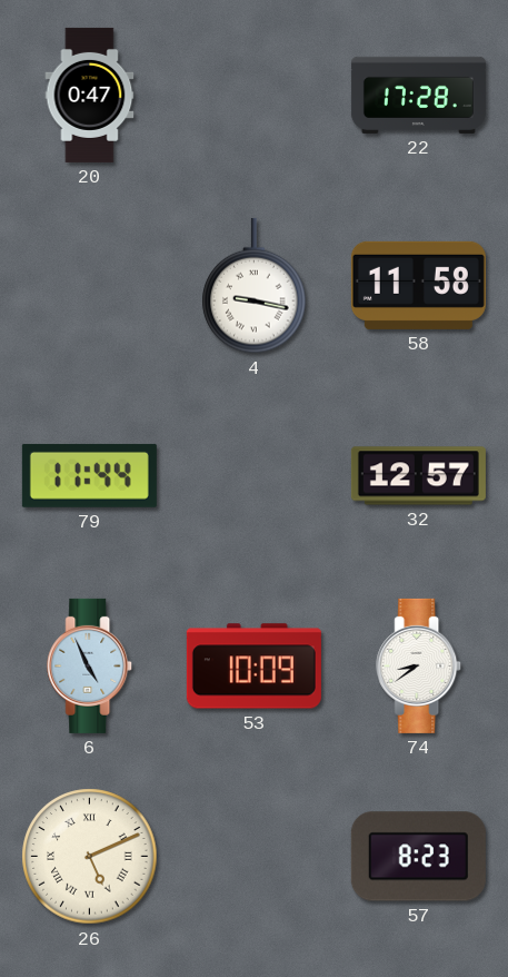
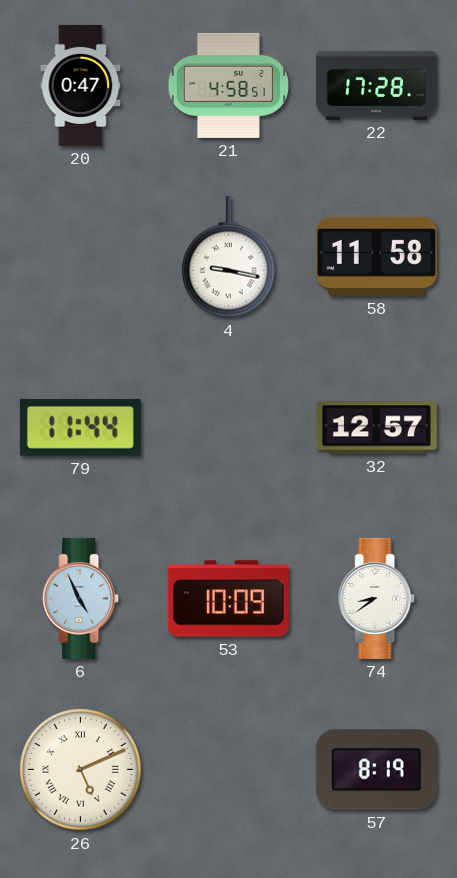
21: none -> 4:58 (228, 85)
57: 8:23 -> 8:19 (376, 770)
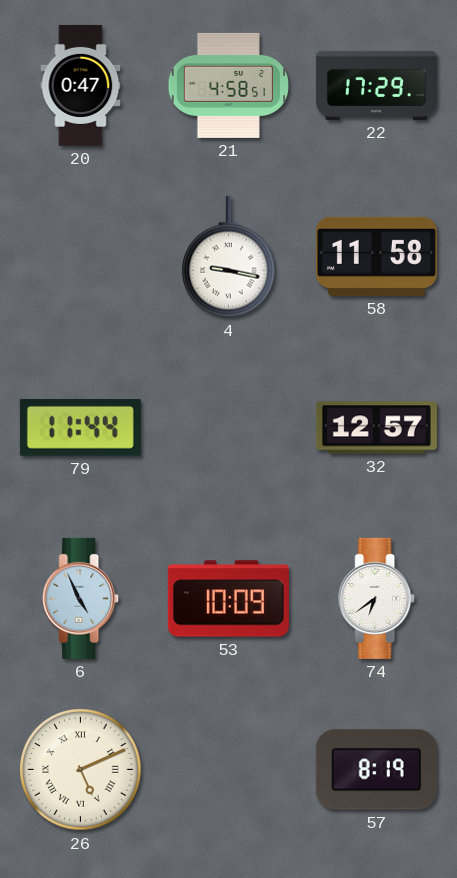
22: 17:28 -> 17:29 (376, 85)
74: 8:39 -> 6:39 (377, 598)
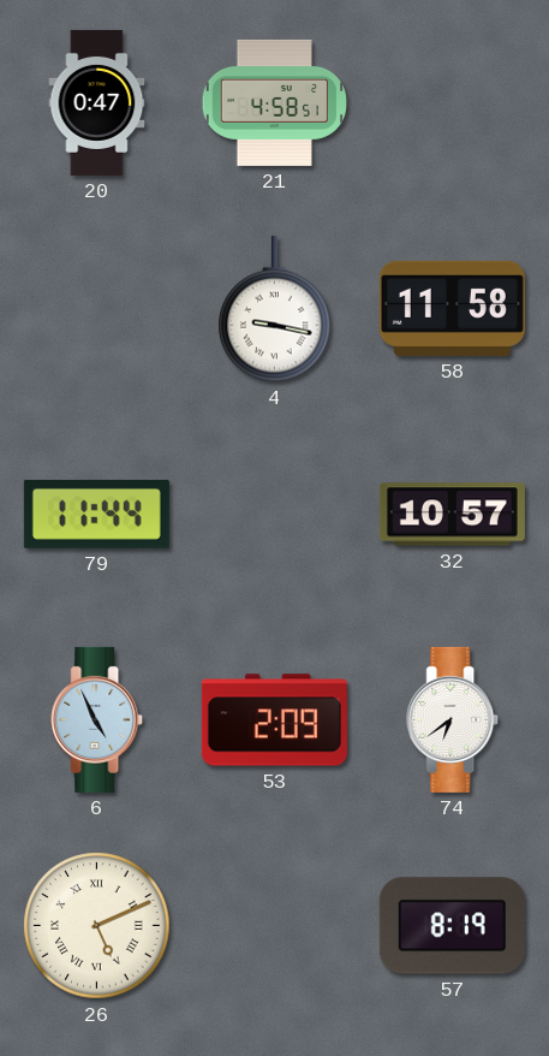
22: 17:29 -> none (376, 85)
32: 12:57 -> 10:57 (452, 515)
53: 10:09 -> 2:09 (274, 720)
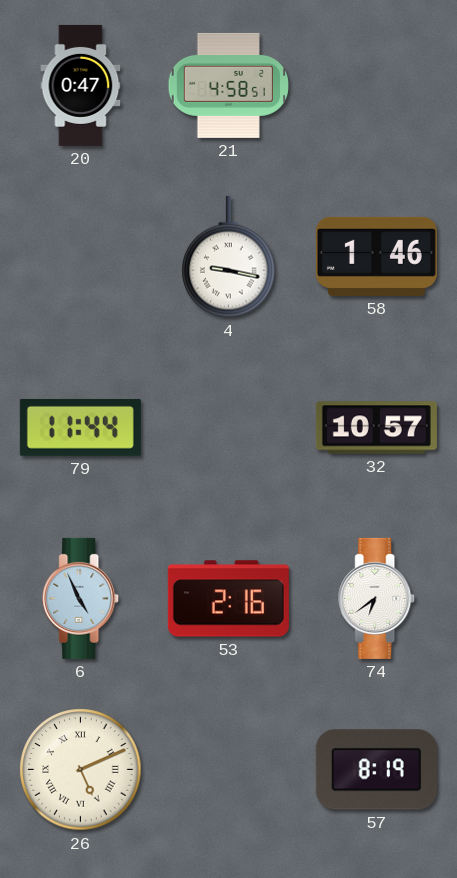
58: 11:58 -> 1:46 (376, 256)
53: 2:09 -> 2:16 (228, 599)
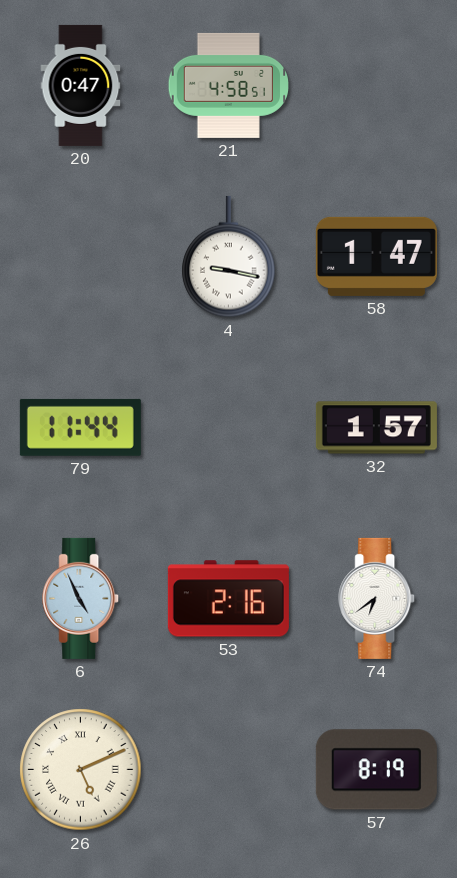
58: 1:46 -> 1:47 (376, 256)
32: 10:57 -> 1:57 (376, 428)
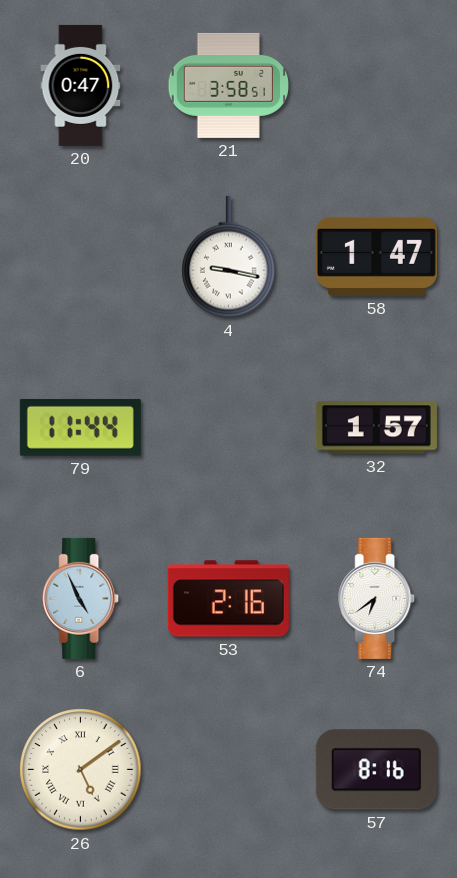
21: 4:58 -> 3:58 (228, 85)
26: 5:11 -> 5:09 (81, 770)
57: 8:19 -> 8:16 (376, 770)
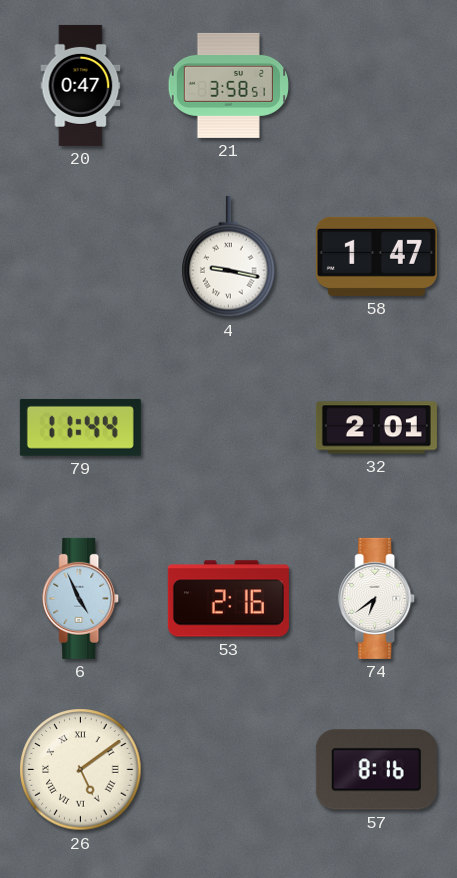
32: 1:57 -> 2:01 (376, 428)
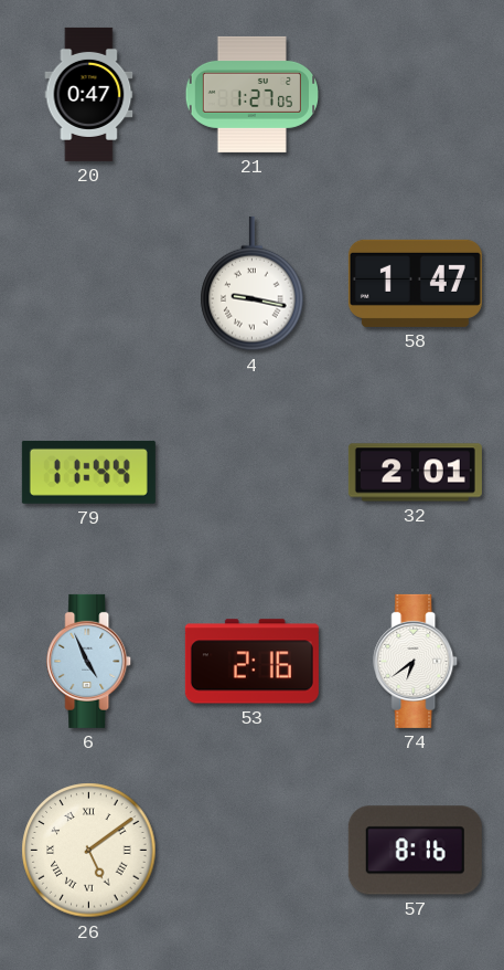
21: 3:58 -> 1:27 (251, 94)
